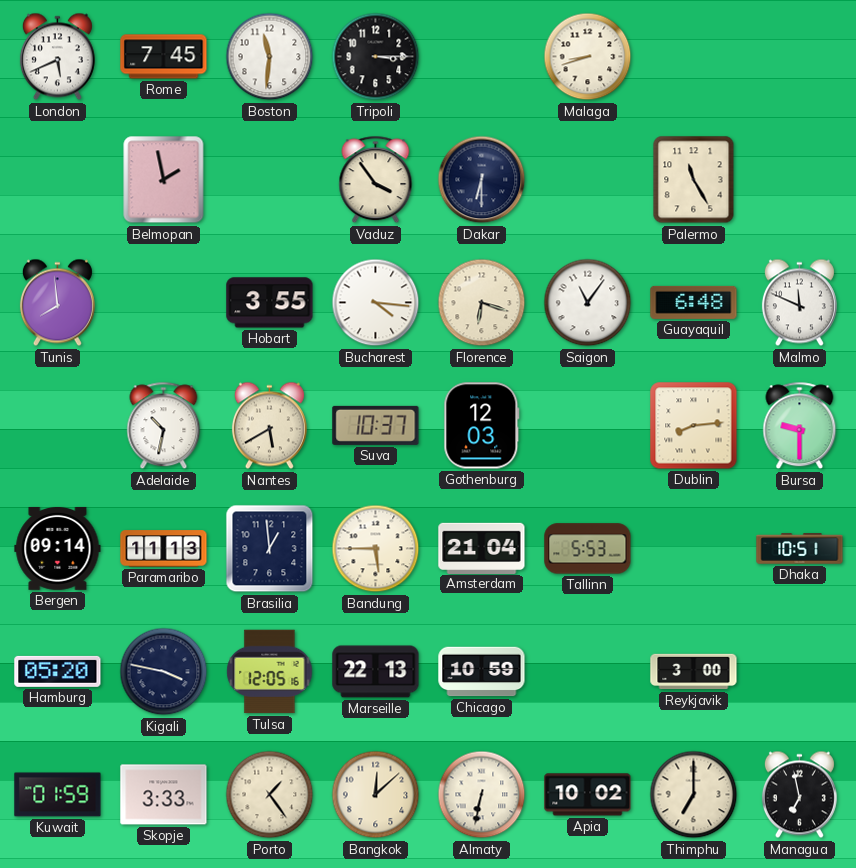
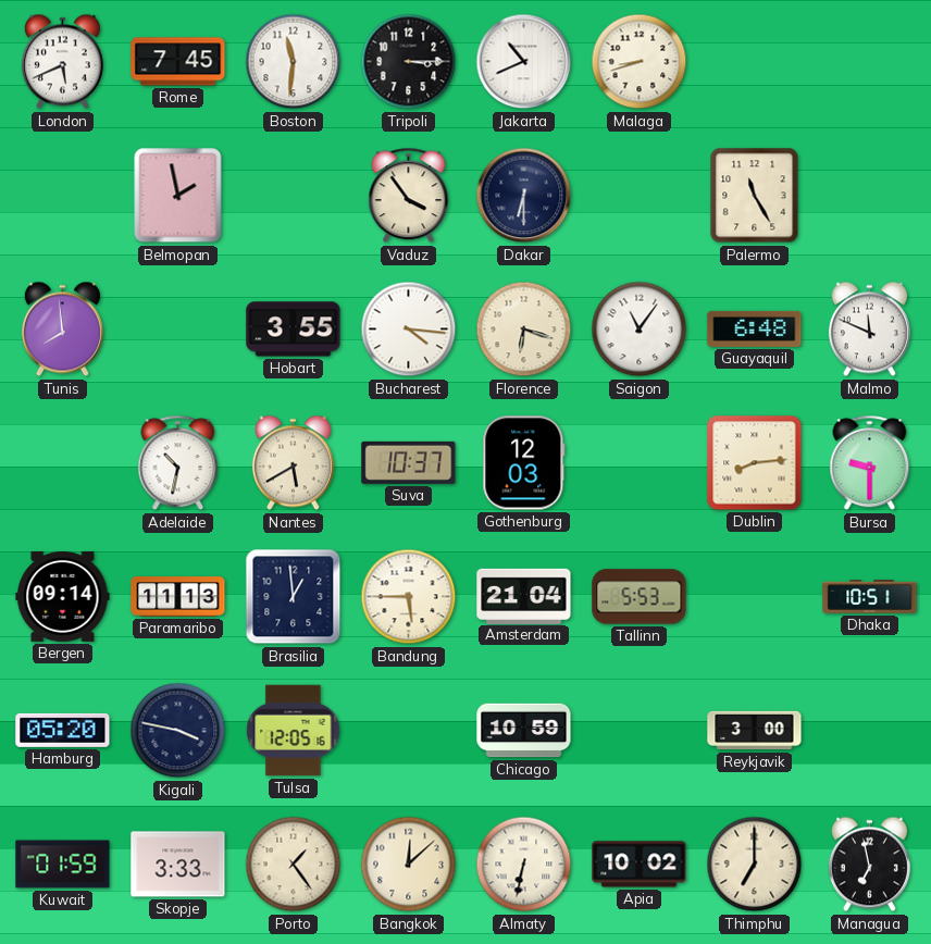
Jakarta: none -> 10:41 (524, 62)
Marseille: 22:13 -> none (376, 672)
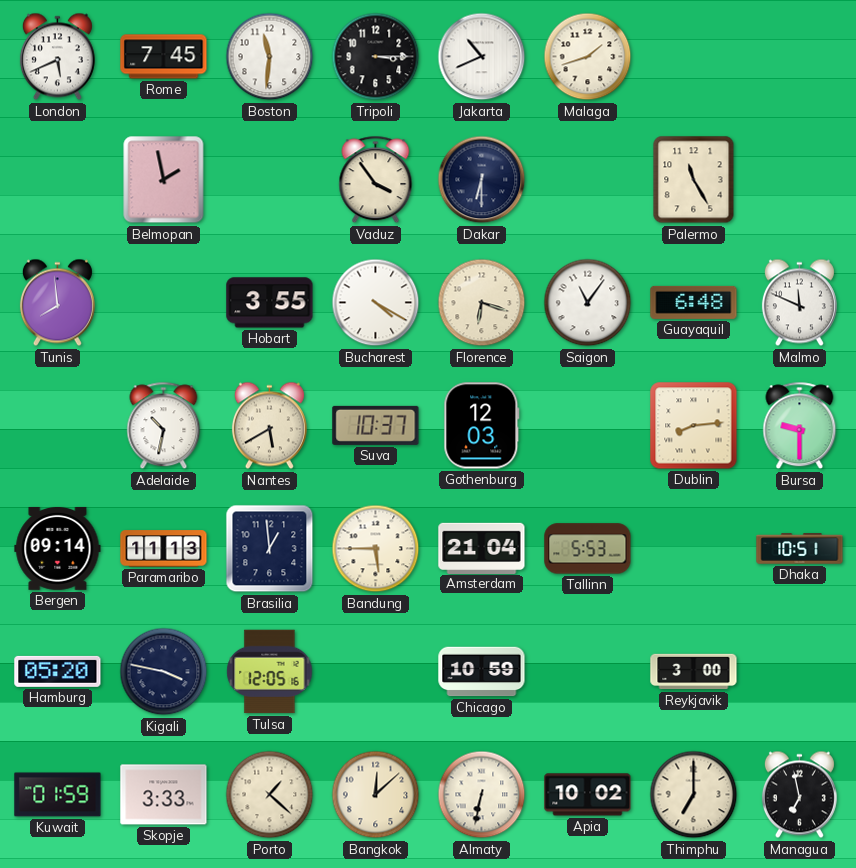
Malaga: 8:42 -> 1:42 (588, 57)
Bucharest: 4:16 -> 4:20 (376, 303)
Porto: 1:24 -> 1:22 (270, 795)
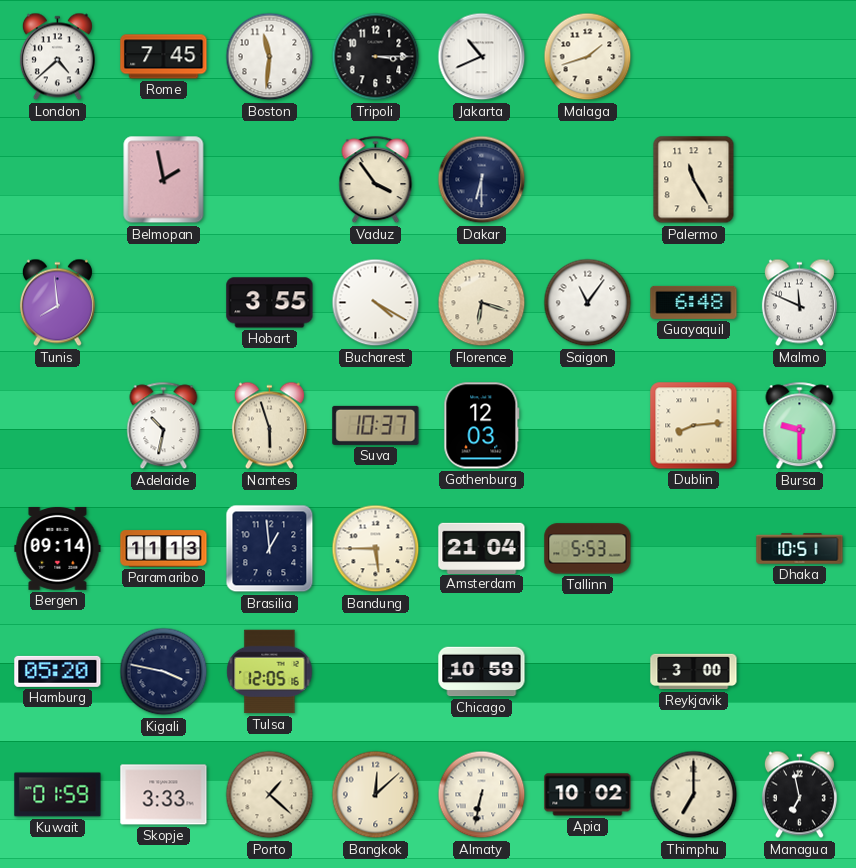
London: 5:41 -> 4:38 (57, 57)
Nantes: 5:40 -> 5:57 (269, 426)
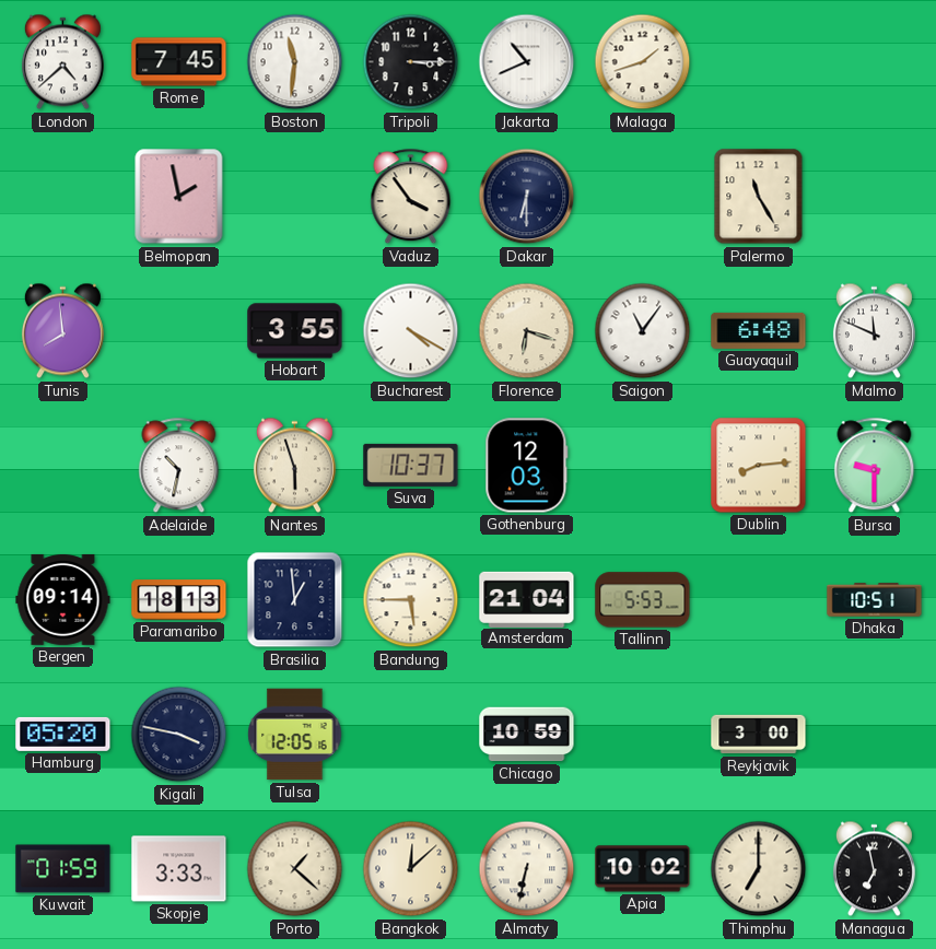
Paramaribo: 11:13 -> 18:13 (179, 600)
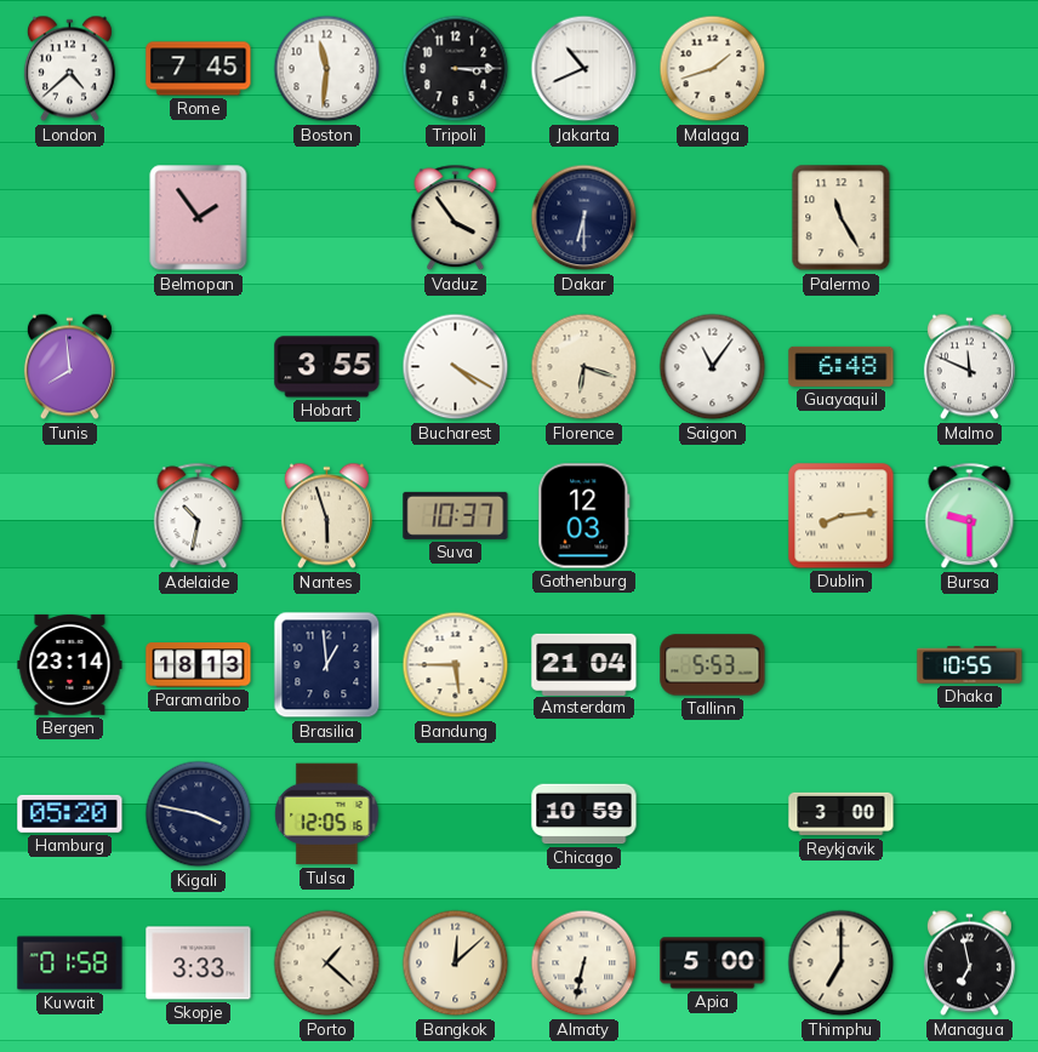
Belmopan: 1:58 -> 1:54 (199, 218)
Bergen: 09:14 -> 23:14 (70, 664)
Dhaka: 10:51 -> 10:55 (970, 665)
Kuwait: 01:59 -> 01:58 (70, 964)
Apia: 10:02 -> 5:00 (713, 964)
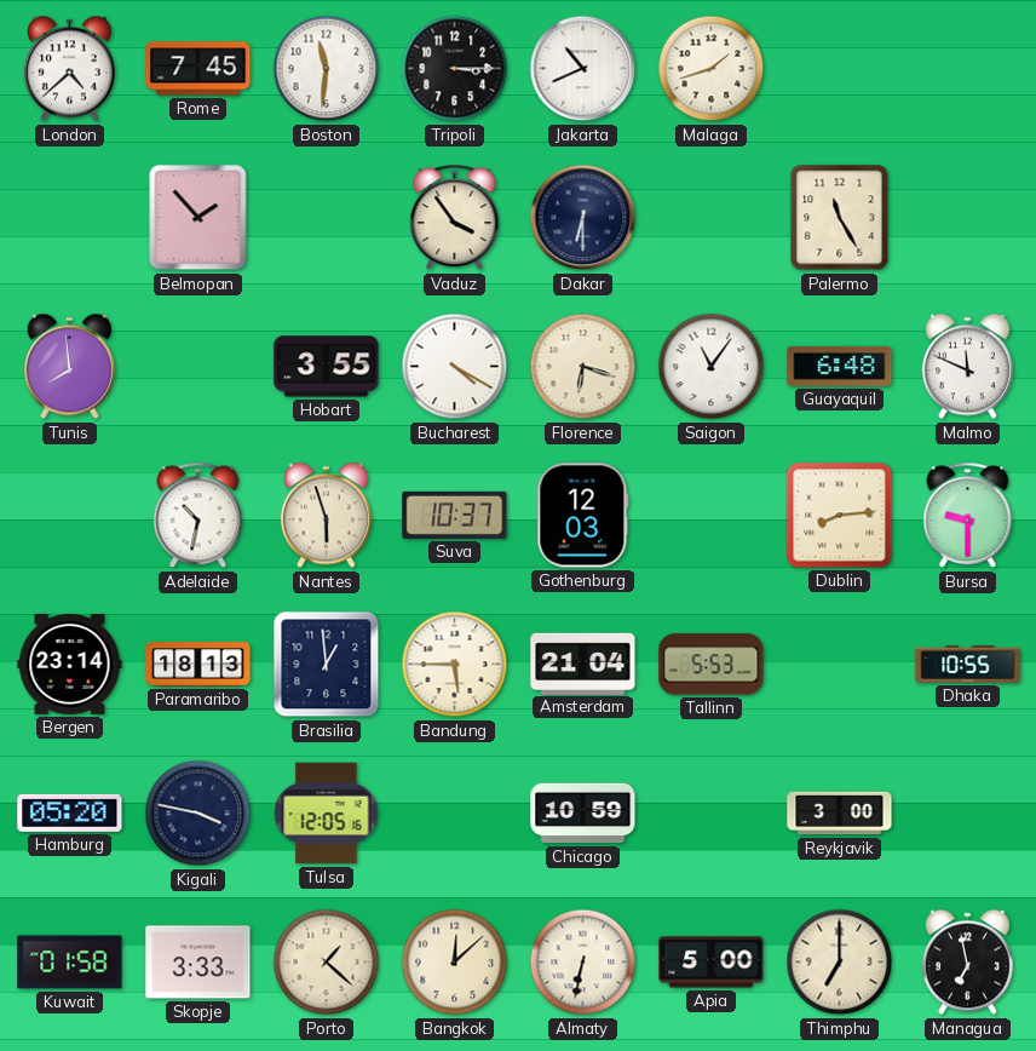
Belmopan: 1:54 -> 1:53 (198, 218)
